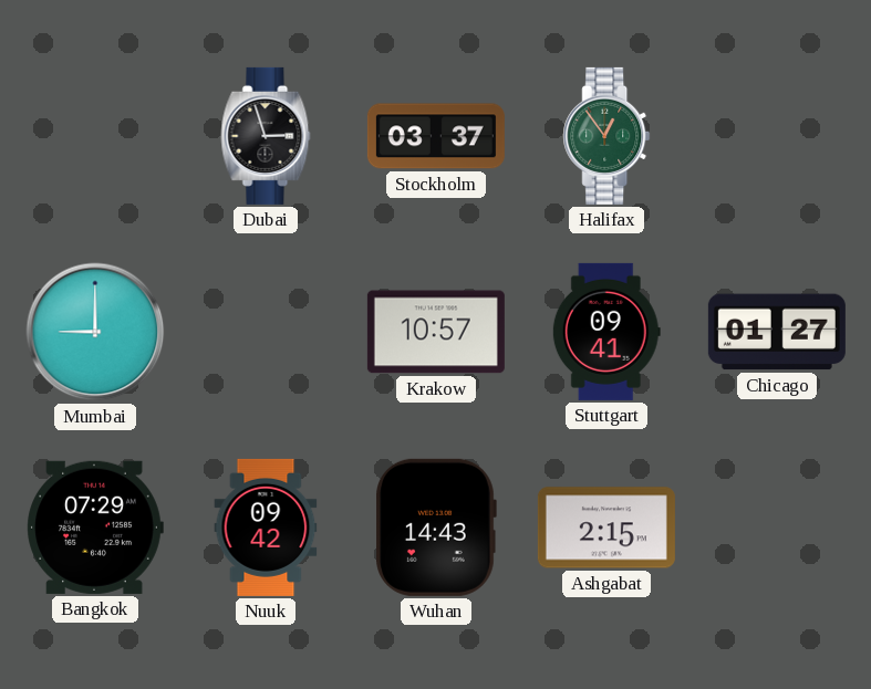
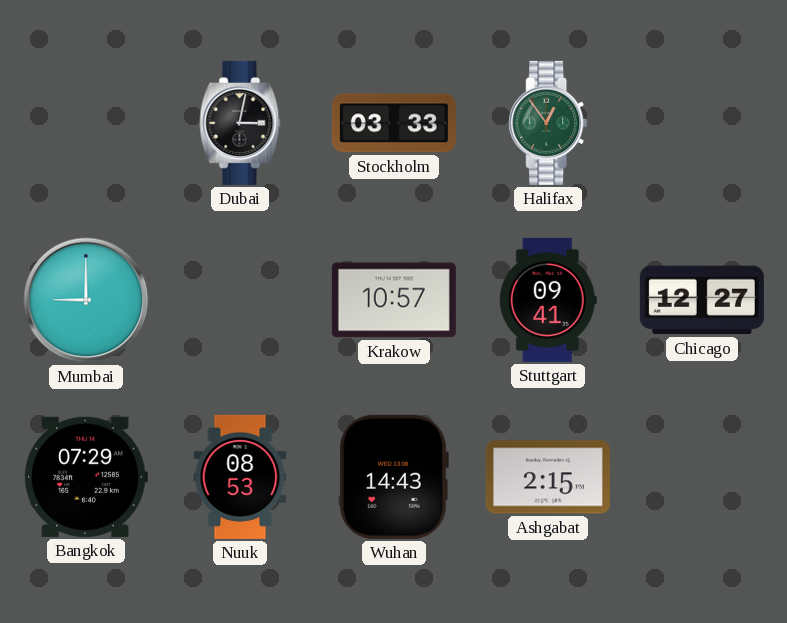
Dubai: 2:57 -> 3:02 (240, 123)
Stockholm: 03:37 -> 03:33 (394, 123)
Chicago: 01:27 -> 12:27 (702, 300)
Nuuk: 09:42 -> 08:53 (240, 477)
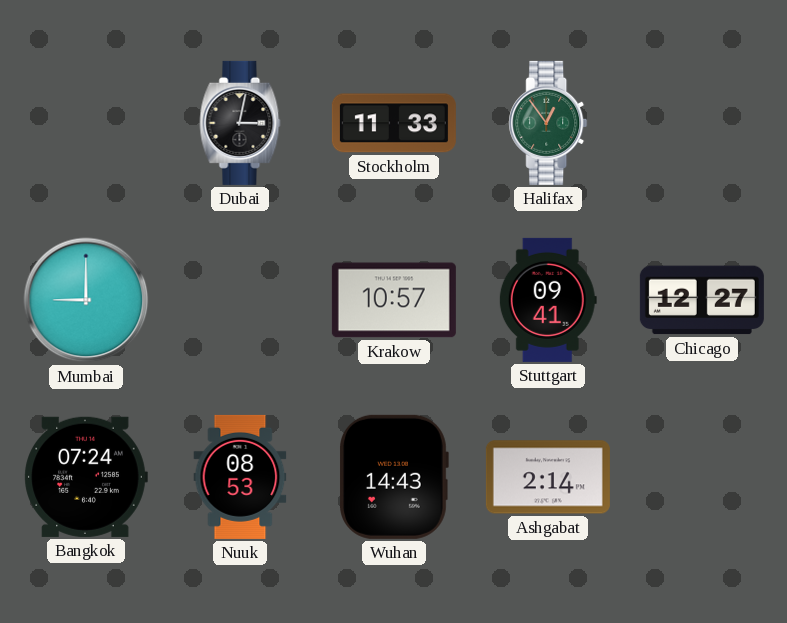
Stockholm: 03:33 -> 11:33 (394, 123)
Bangkok: 07:29 -> 07:24 (86, 477)
Ashgabat: 2:15 -> 2:14 (548, 477)
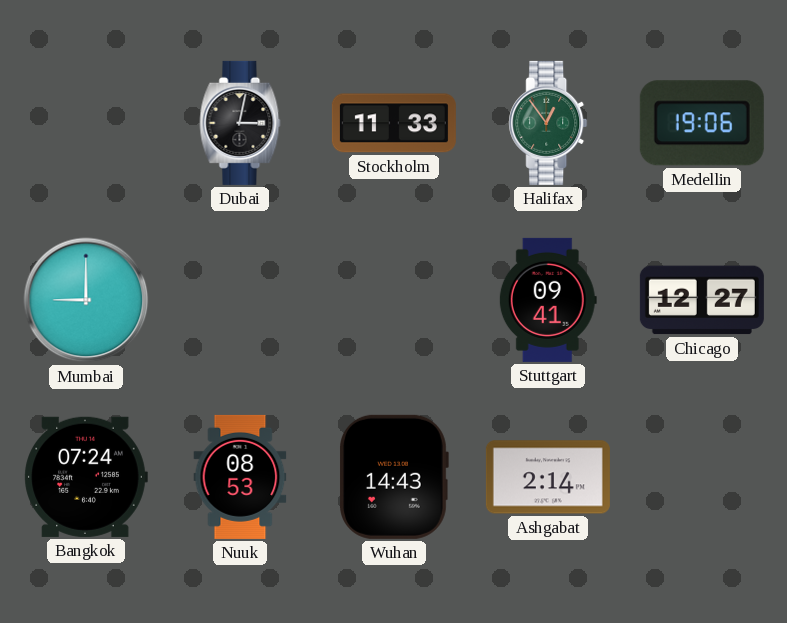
Medellin: none -> 19:06 (702, 123)
Krakow: 10:57 -> none (394, 300)
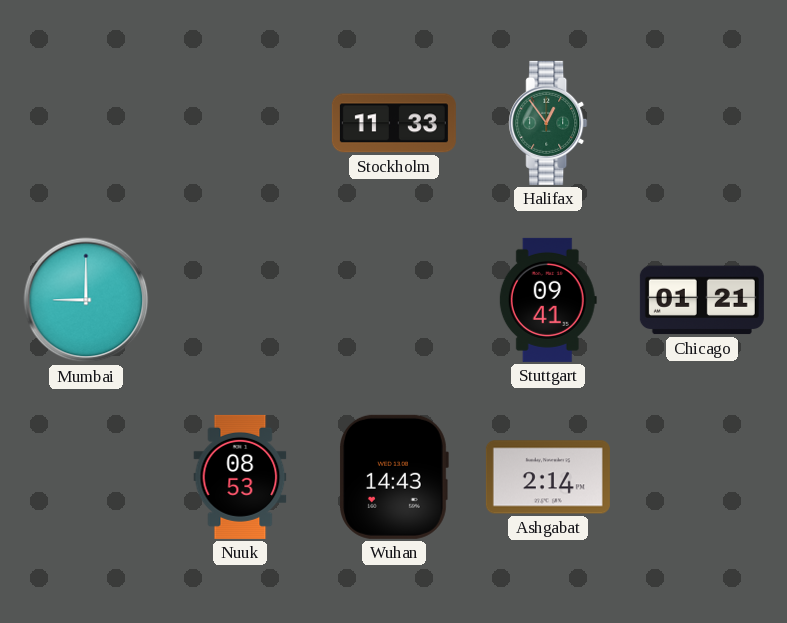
Dubai: 3:02 -> none (240, 123)
Medellin: 19:06 -> none (702, 123)
Chicago: 12:27 -> 01:21 (702, 300)
Bangkok: 07:24 -> none (86, 477)
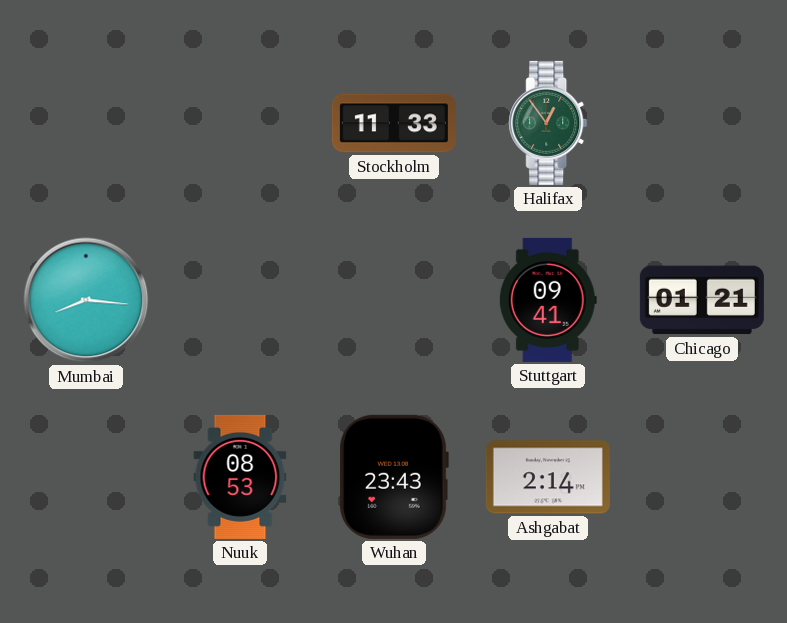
Mumbai: 9:00 -> 8:16 (86, 300)
Wuhan: 14:43 -> 23:43 (394, 477)
